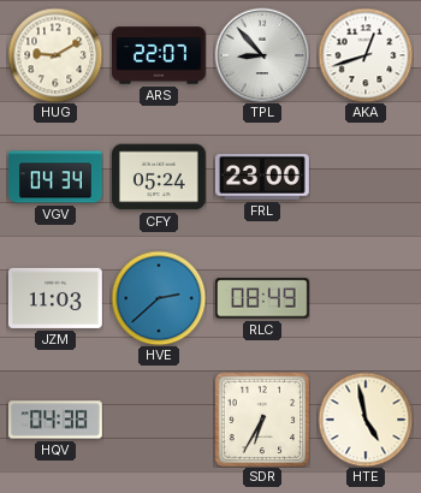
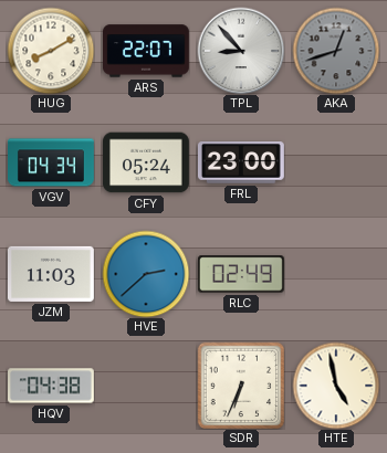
HUG: 9:10 -> 8:10 (51, 51)
AKA dial: white -> grey (336, 51)
RLC: 08:49 -> 02:49 (241, 274)
SDR: 6:35 -> 6:34 (241, 386)
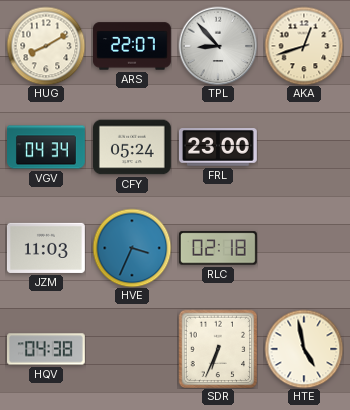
AKA dial: grey -> cream (304, 46)
HVE: 2:38 -> 3:34 (132, 248)
RLC: 02:49 -> 02:18 (218, 248)
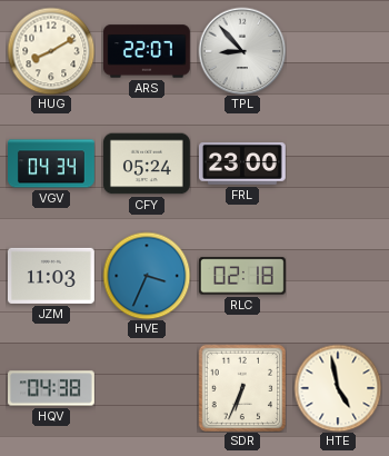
AKA: 12:42 -> none (304, 46)
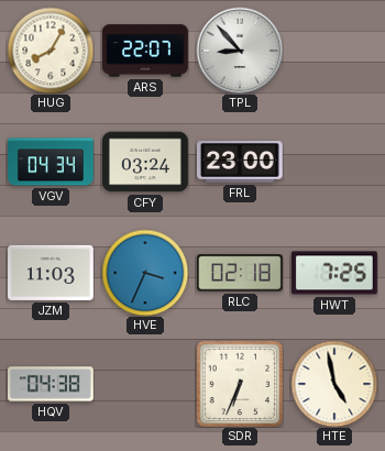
HUG: 8:10 -> 8:05 (51, 51)
CFY: 05:24 -> 03:24 (145, 162)
HWT: none -> 7:25 (334, 273)
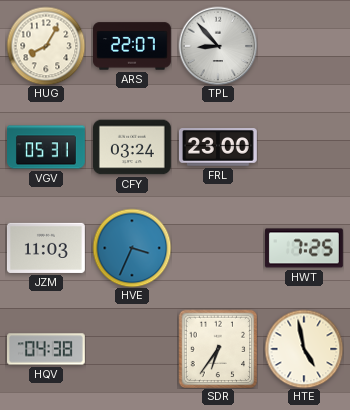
VGV: 04:34 -> 05:31 (47, 147)
RLC: 02:18 -> none (240, 273)
SDR: 6:34 -> 6:36 (218, 349)
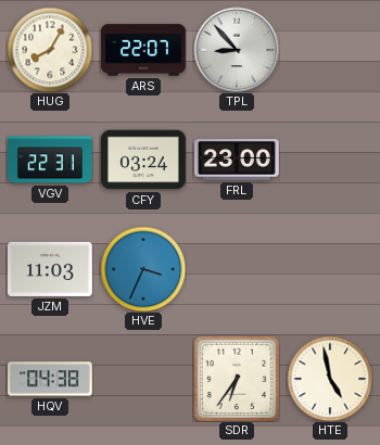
VGV: 05:31 -> 22:31 (51, 160)
HWT: 7:25 -> none (304, 248)
